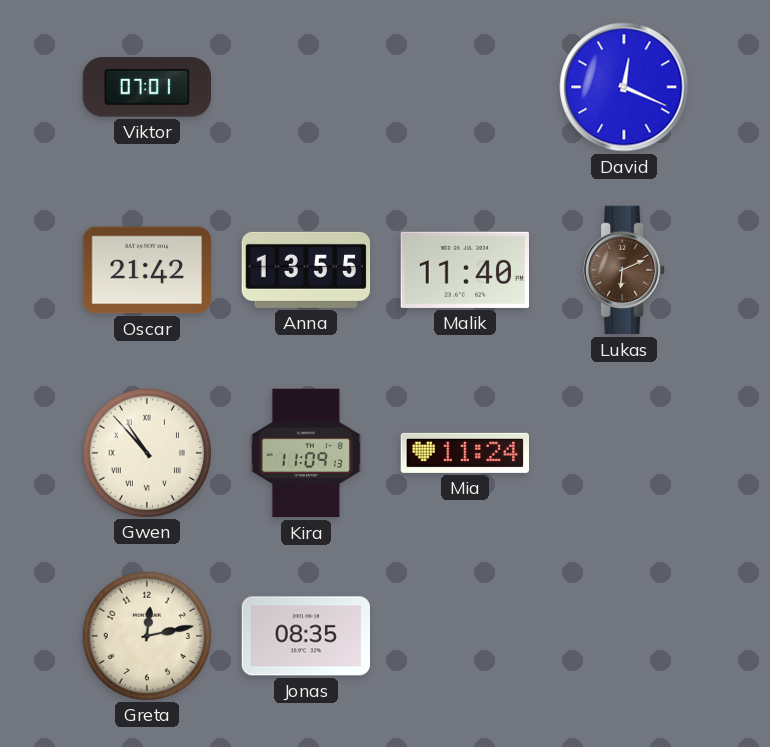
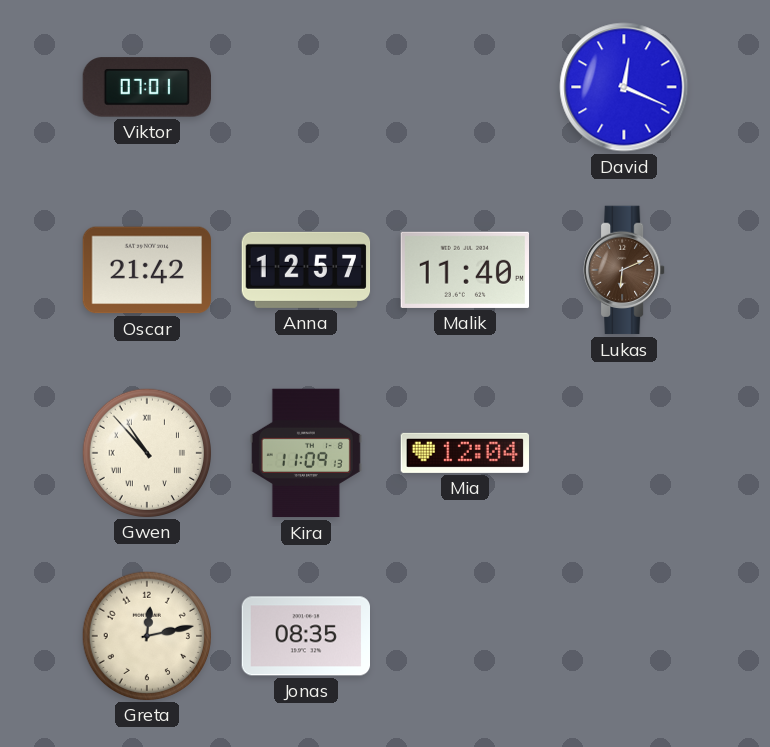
Anna: 13:55 -> 12:57 (306, 270)
Mia: 11:24 -> 12:04 (465, 453)
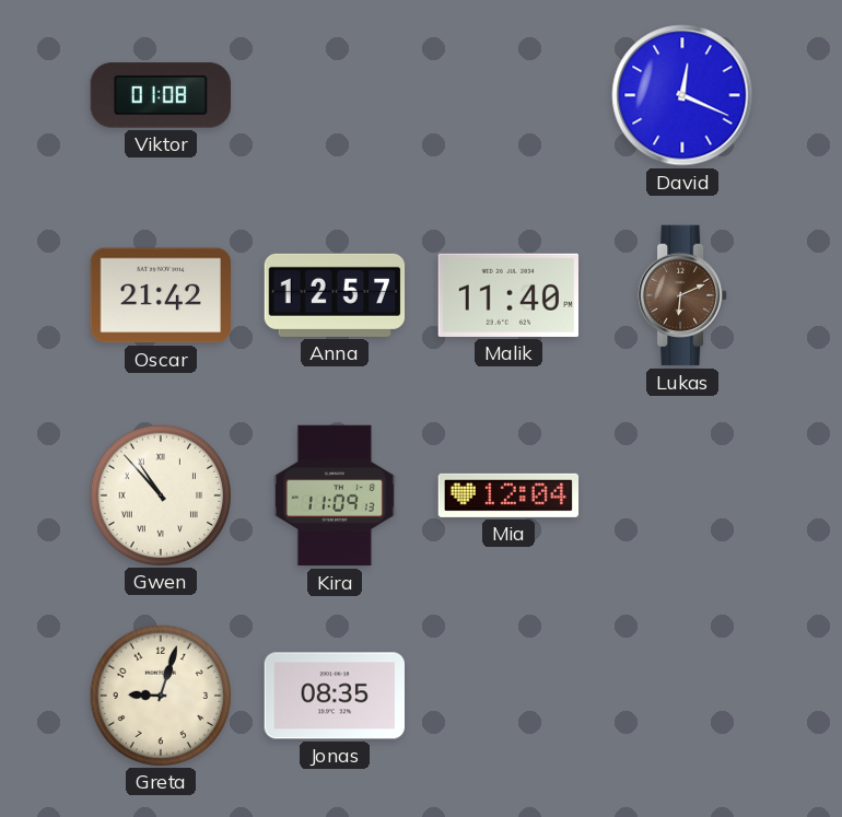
Viktor: 07:01 -> 01:08 (160, 95)
Greta: 12:13 -> 9:03 (160, 695)
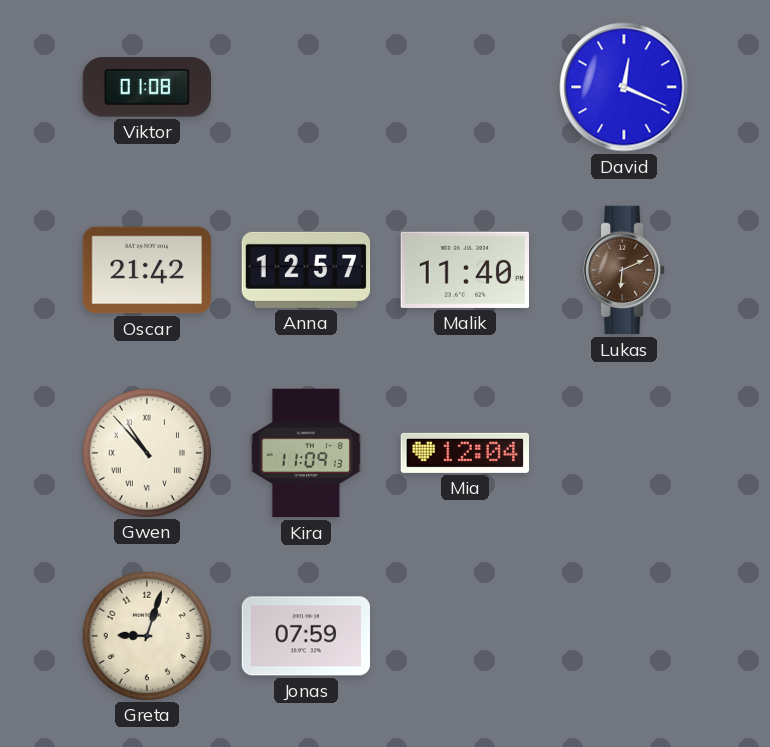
Jonas: 08:35 -> 07:59 (305, 636)
